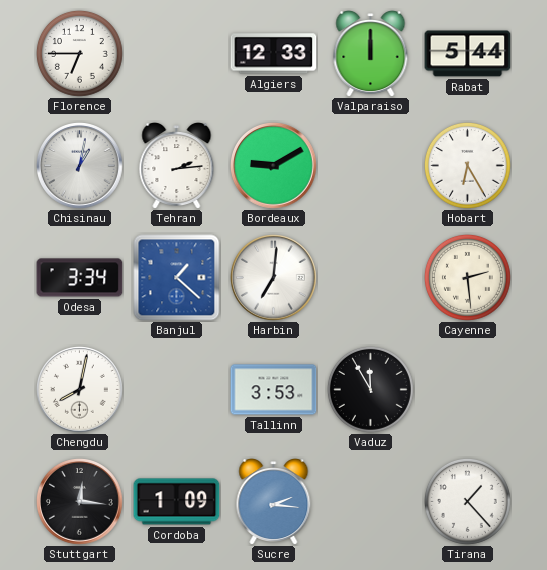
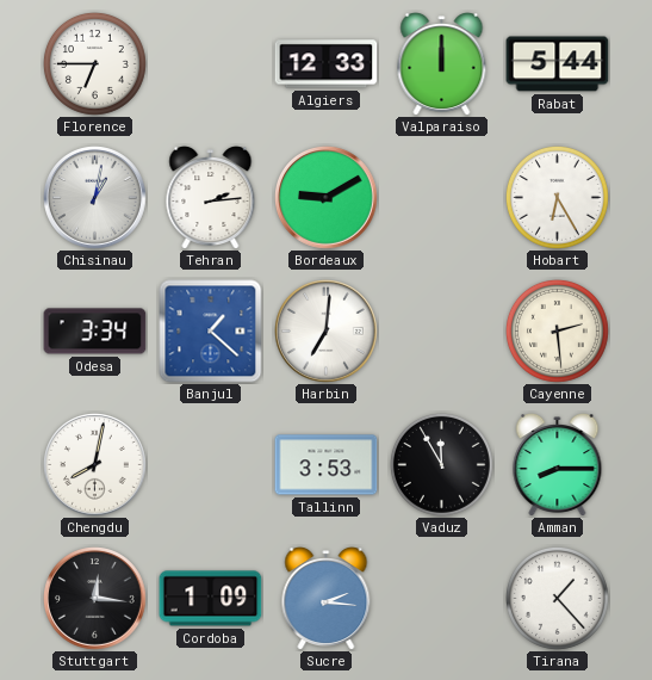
Amman: none -> 8:15 (558, 465)
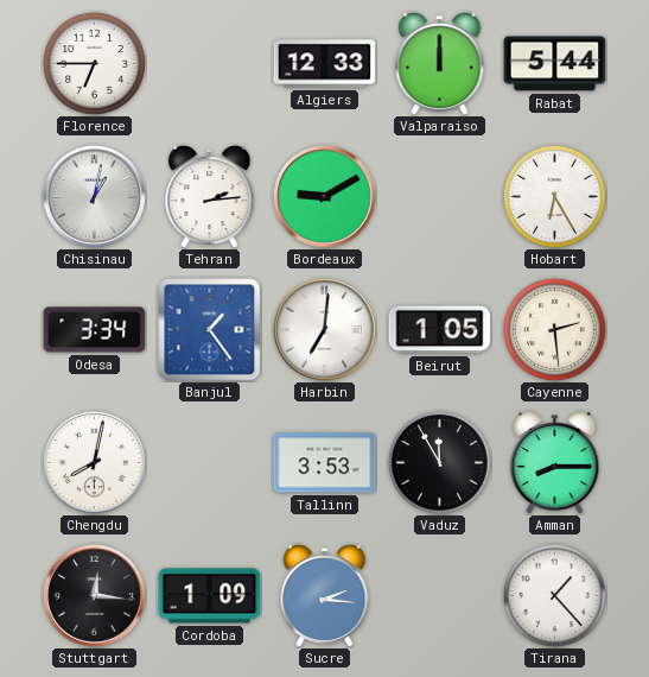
Banjul: 1:22 -> 1:24 (210, 330)
Beirut: none -> 1:05 (440, 330)
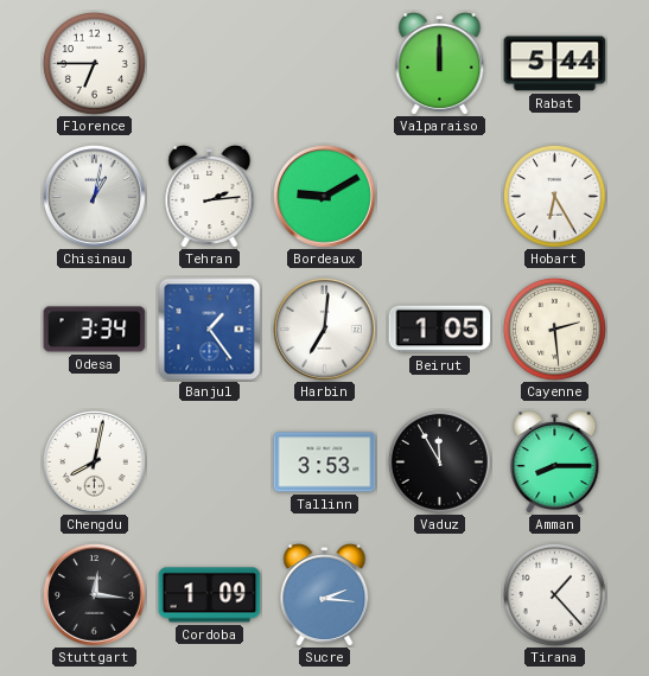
Algiers: 12:33 -> none (325, 64)
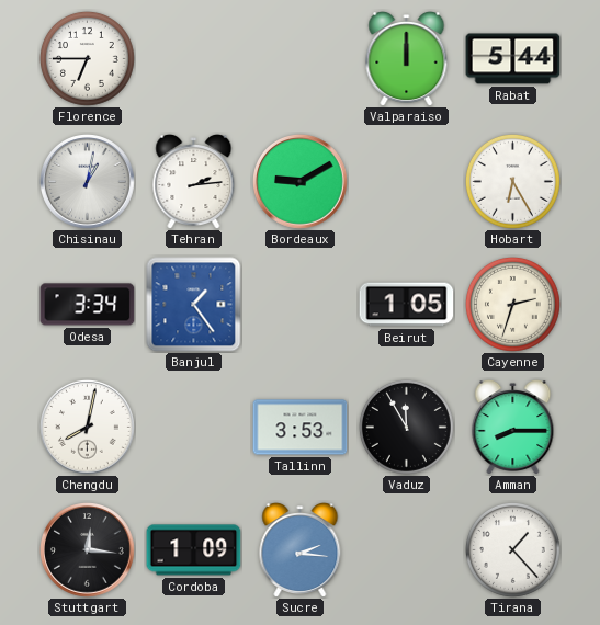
Harbin: 7:01 -> none (325, 330)
Cayenne: 2:29 -> 2:33 (512, 304)
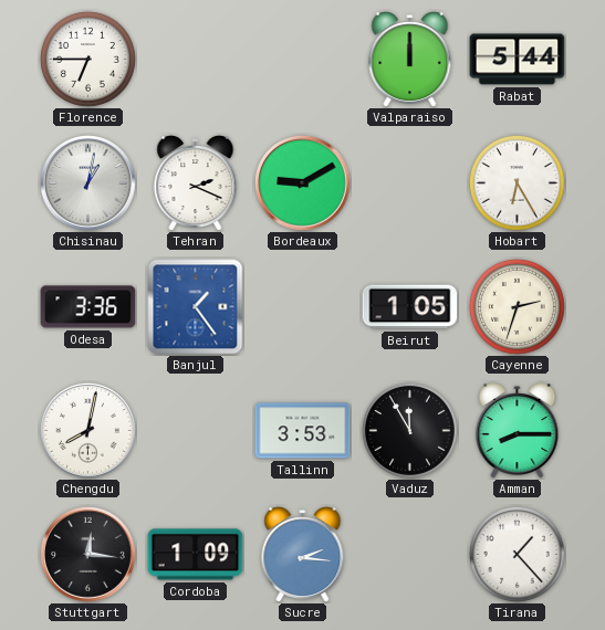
Tehran: 2:14 -> 2:19 (196, 183)
Odesa: 3:34 -> 3:36 (88, 307)
